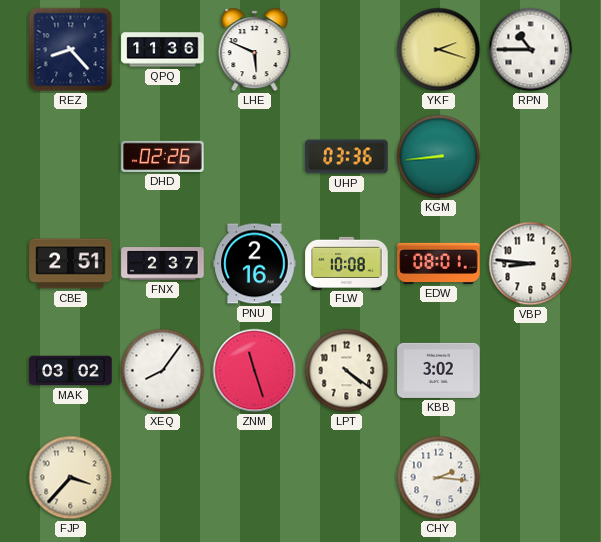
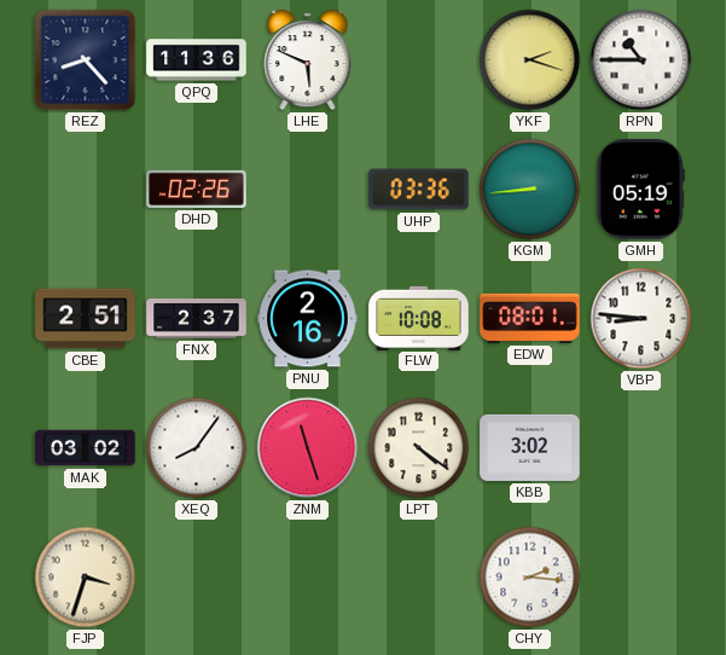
GMH: none -> 05:19 (640, 190)
FJP: 3:37 -> 3:33 (86, 578)
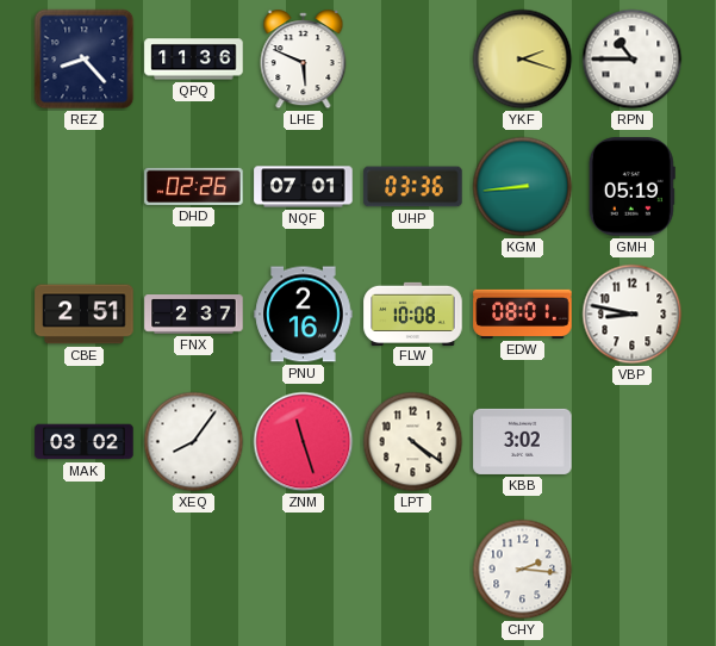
NQF: none -> 07:01 (304, 187)
VBP: 8:46 -> 8:47 (633, 315)
FJP: 3:33 -> none (86, 578)
